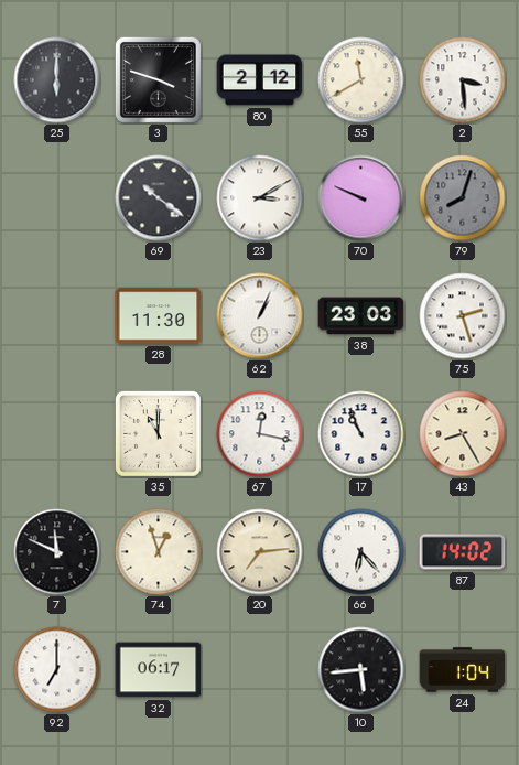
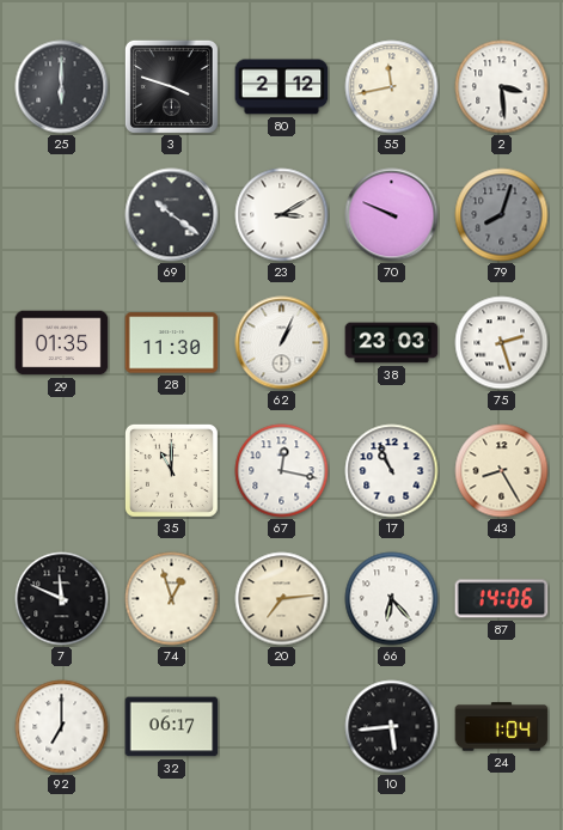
55: 11:40 -> 11:43 (392, 87)
29: none -> 01:35 (62, 343)
87: 14:02 -> 14:06 (502, 599)
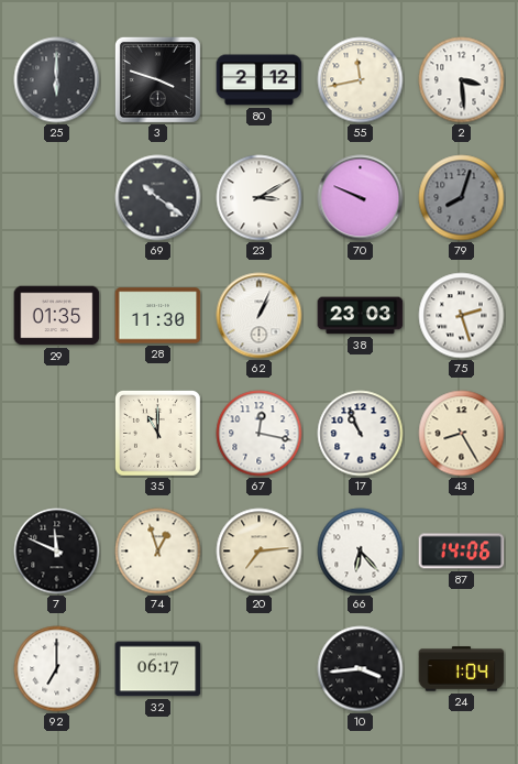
10: 5:44 -> 3:44 (361, 669)
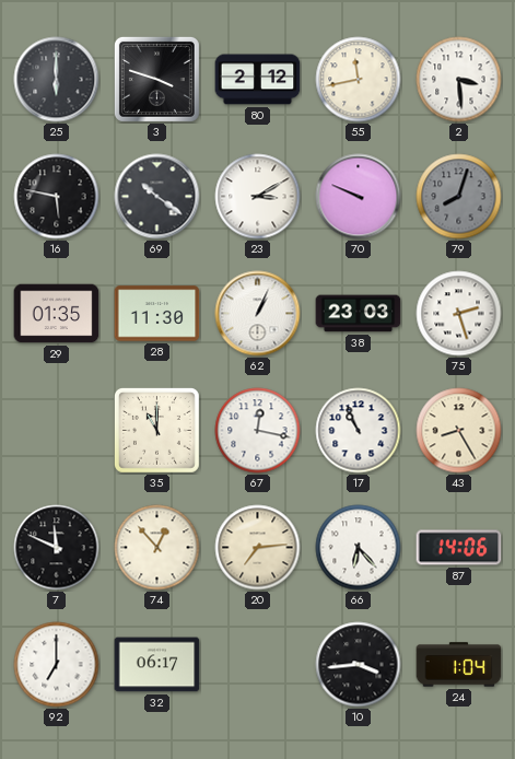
16: none -> 5:47 (57, 197)
74: 12:57 -> 12:53 (157, 548)
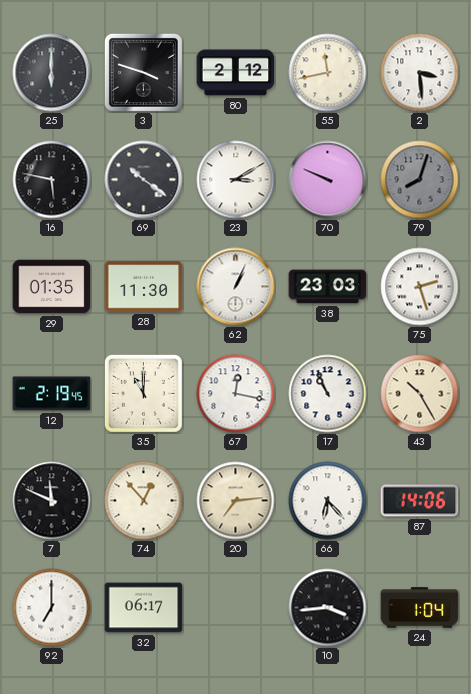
12: none -> 2:19 (52, 394)
43: 8:25 -> 10:25 (420, 394)
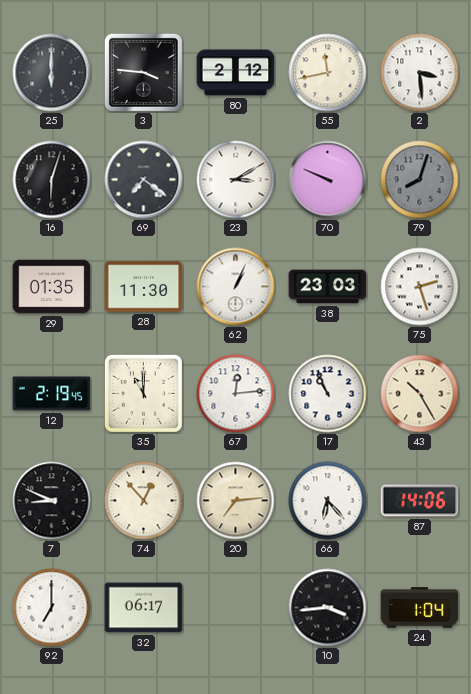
3: 3:48 -> 3:46 (143, 72)
16: 5:47 -> 6:03 (52, 180)
69: 10:21 -> 7:21 (144, 180)
67: 12:17 -> 12:14 (236, 394)
7: 11:49 -> 8:49 (52, 501)
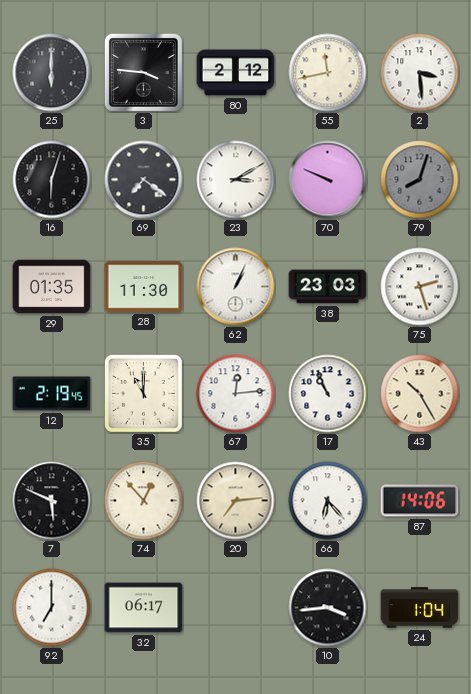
7: 8:49 -> 5:49 (52, 501)
